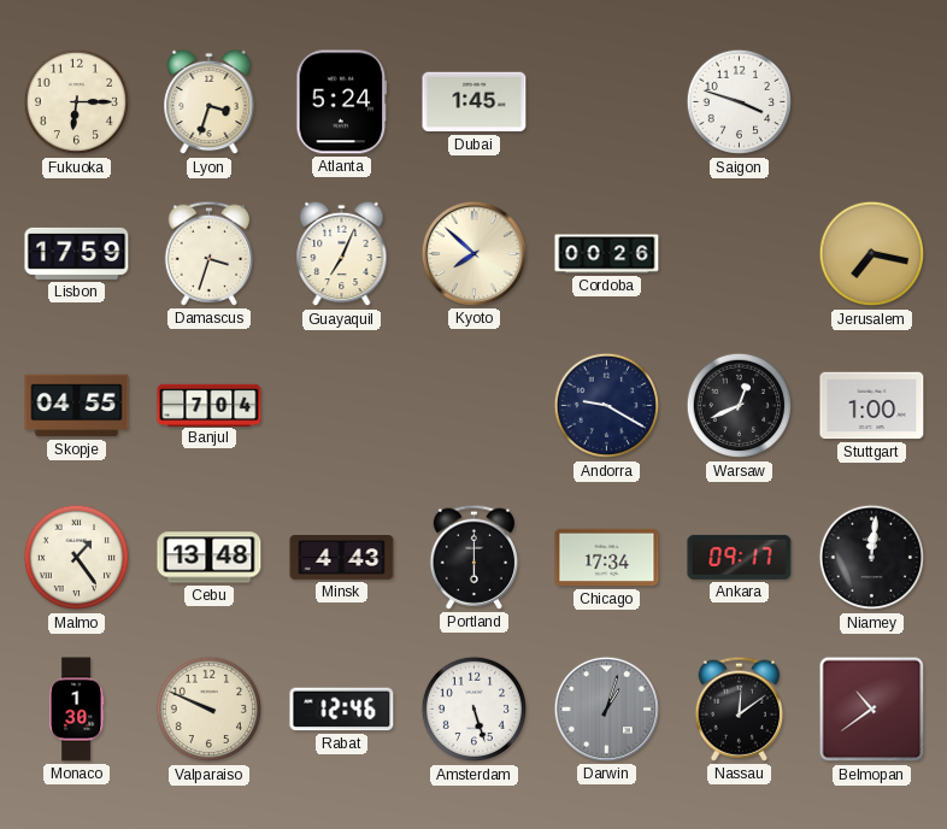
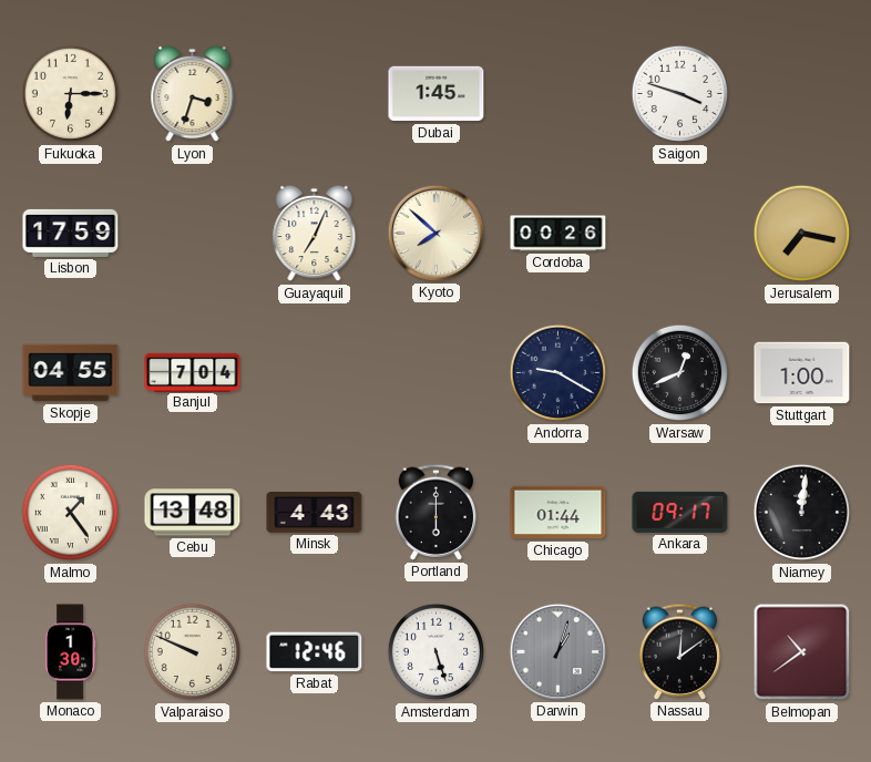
Atlanta: 5:24 -> none (342, 102)
Damascus: 3:33 -> none (210, 253)
Chicago: 17:34 -> 01:44 (559, 513)
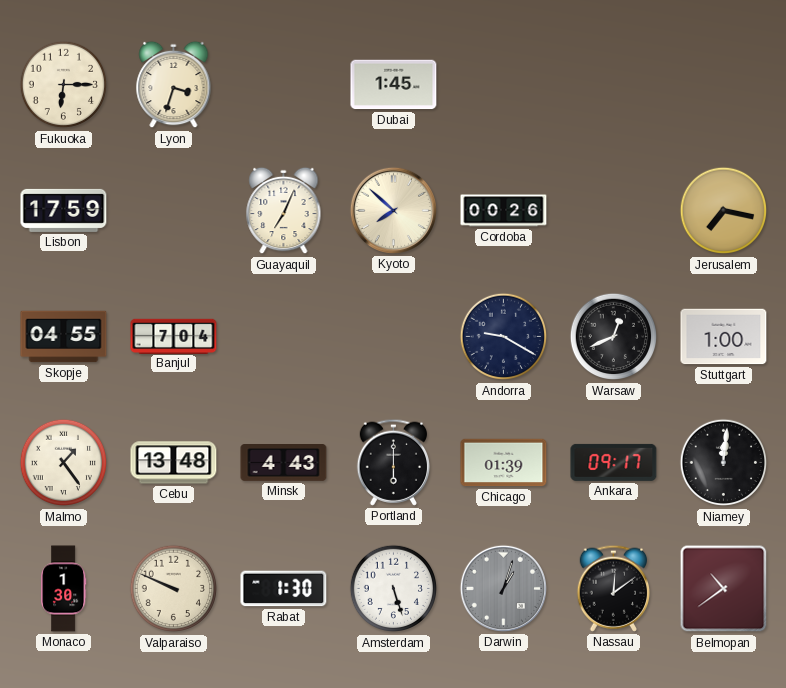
Saigon: 3:48 -> none (680, 94)
Chicago: 01:44 -> 01:39 (504, 463)
Rabat: 12:46 -> 1:30 (284, 589)
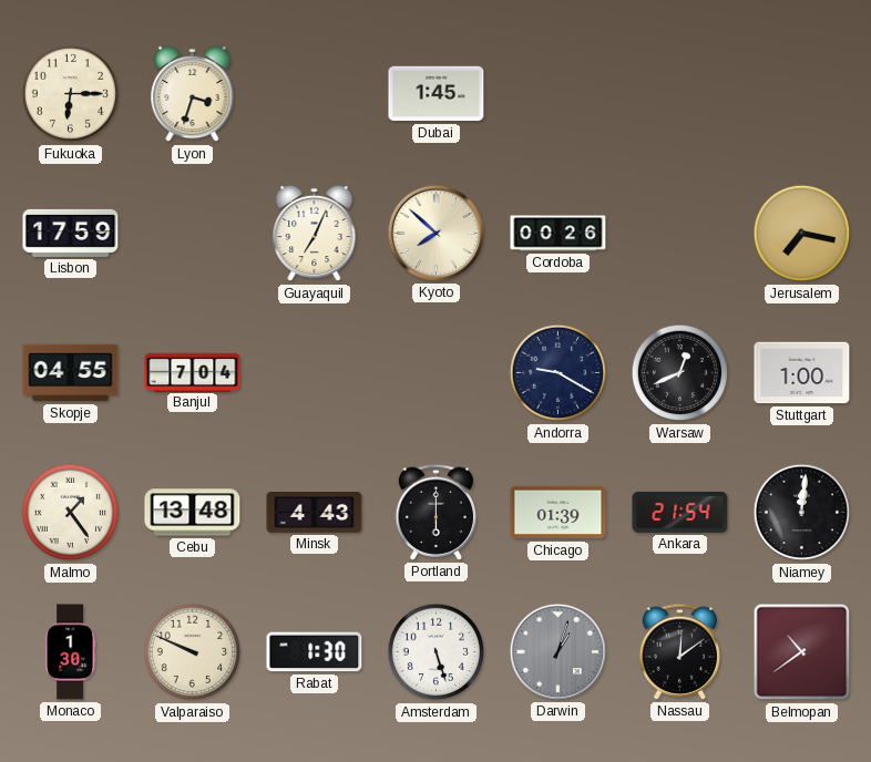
Ankara: 09:17 -> 21:54 (680, 512)
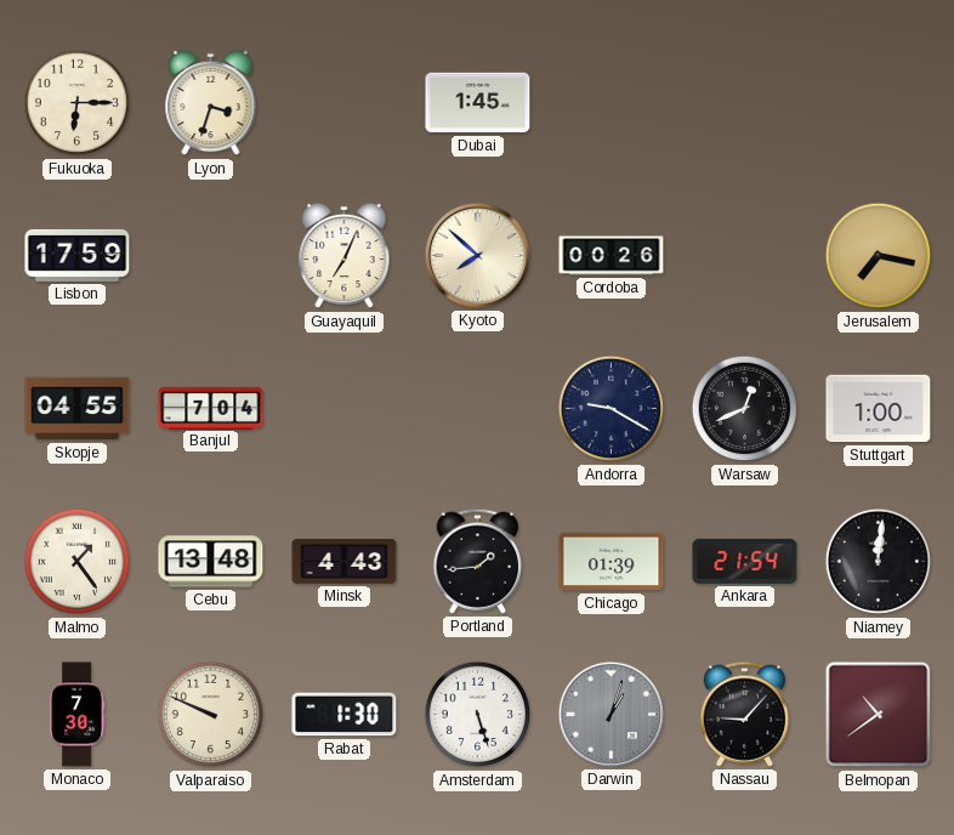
Portland: 6:00 -> 1:44 (478, 561)
Monaco: 1:30 -> 7:30 (78, 715)
Nassau: 12:09 -> 9:07 (745, 714)
